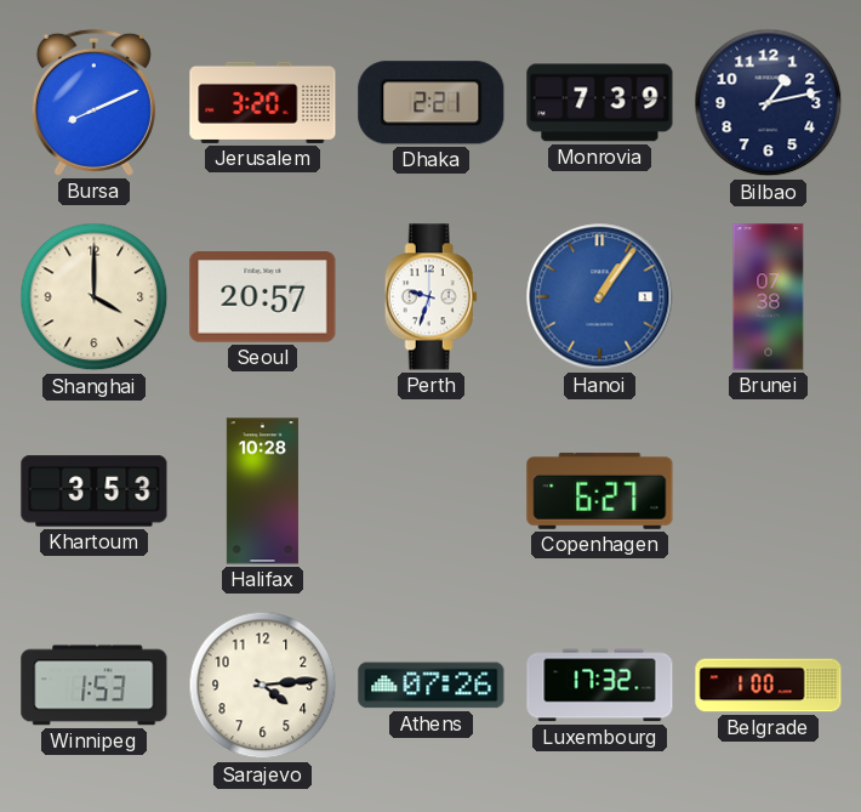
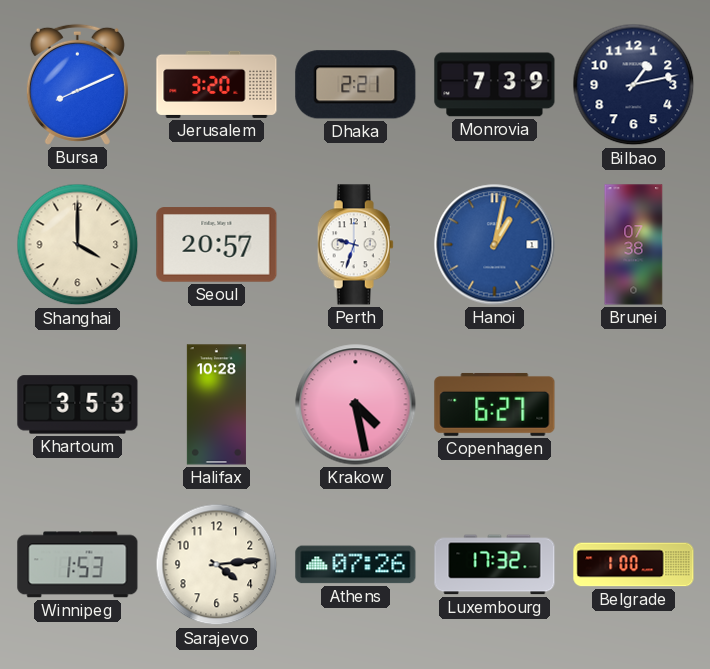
Hanoi: 1:06 -> 1:02 (495, 245)
Krakow: none -> 4:28 (356, 405)
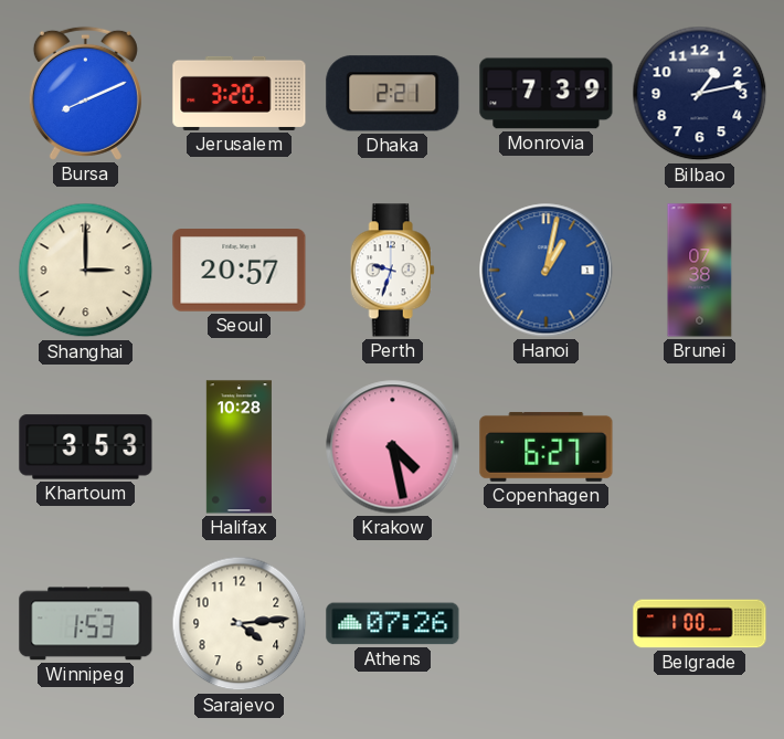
Shanghai: 4:00 -> 3:00 (86, 271)
Luxembourg: 17:32 -> none (495, 565)
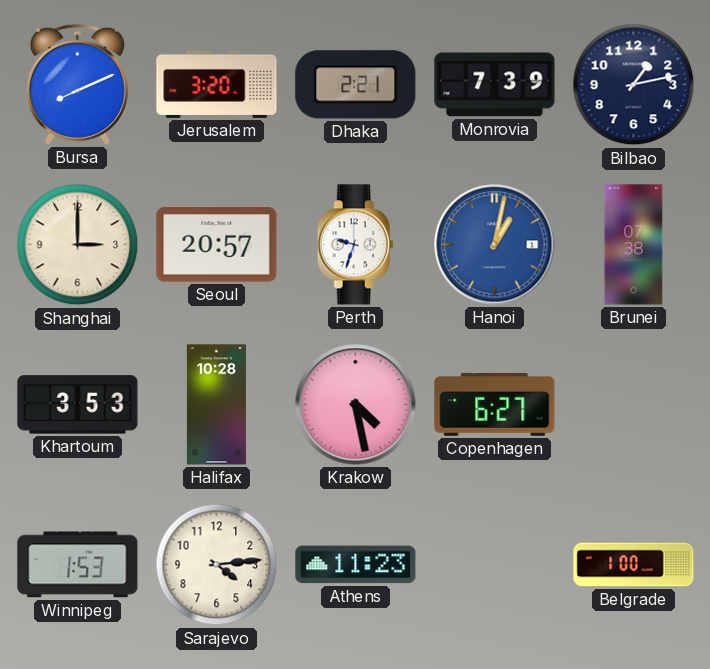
Athens: 07:26 -> 11:23 (356, 565)
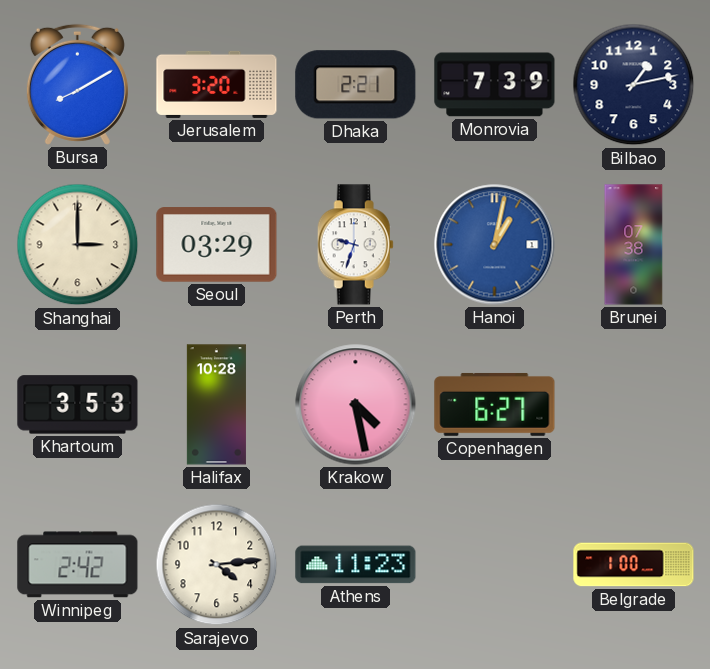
Bursa: 8:11 -> 8:10 (77, 84)
Seoul: 20:57 -> 03:29 (217, 245)
Winnipeg: 1:53 -> 2:42 (78, 565)
